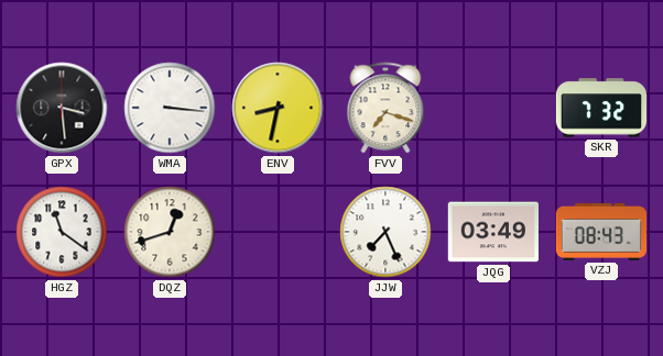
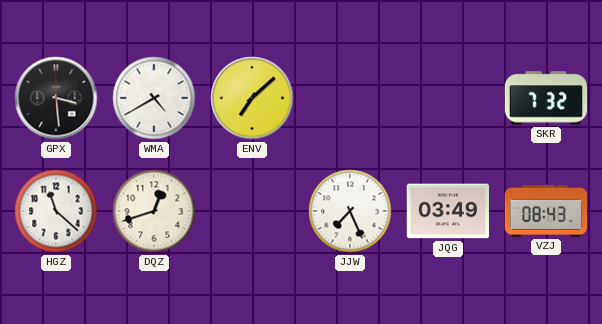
WMA: 3:16 -> 4:40 (154, 98)
ENV: 8:32 -> 7:08 (252, 98)
FVV: 7:18 -> none (385, 108)
HGZ: 11:21 -> 11:22 (56, 211)
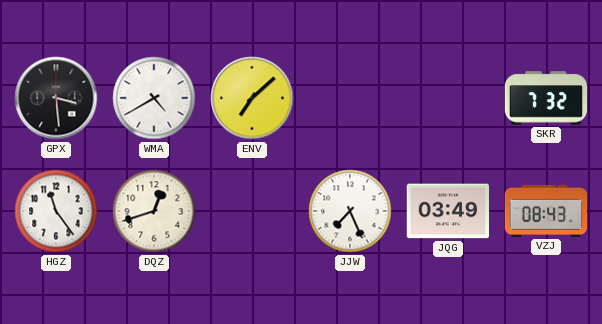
HGZ: 11:22 -> 11:24 (56, 211)
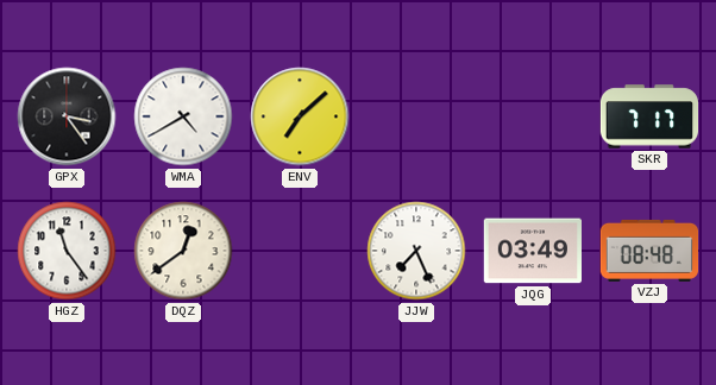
GPX: 3:29 -> 3:24 (67, 116)
SKR: 7:32 -> 7:17 (649, 116)
DQZ: 12:42 -> 12:39 (183, 251)
VZJ: 08:43 -> 08:48 (649, 251)
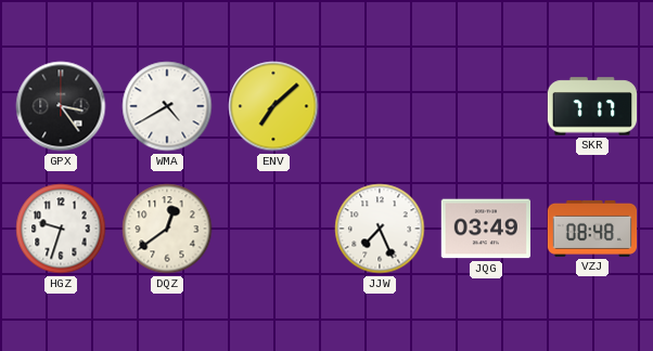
HGZ: 11:24 -> 9:33 (61, 229)
